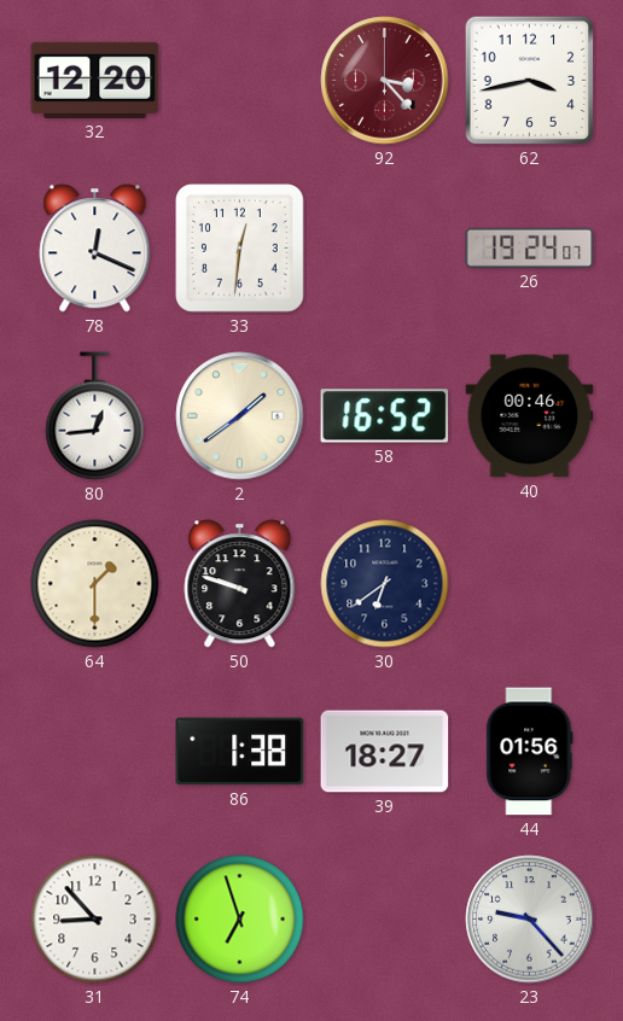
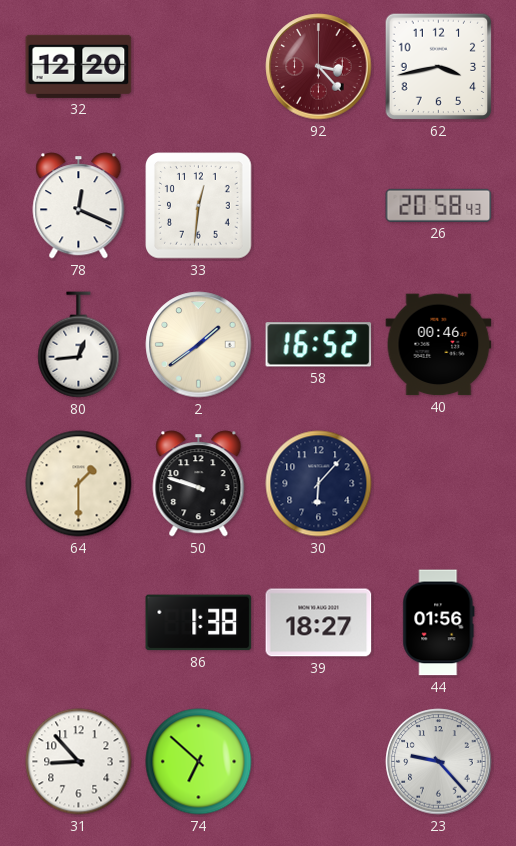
26: 19:24 -> 20:58 (439, 205)
30: 6:39 -> 6:07 (319, 484)
74: 6:57 -> 6:52 (199, 762)
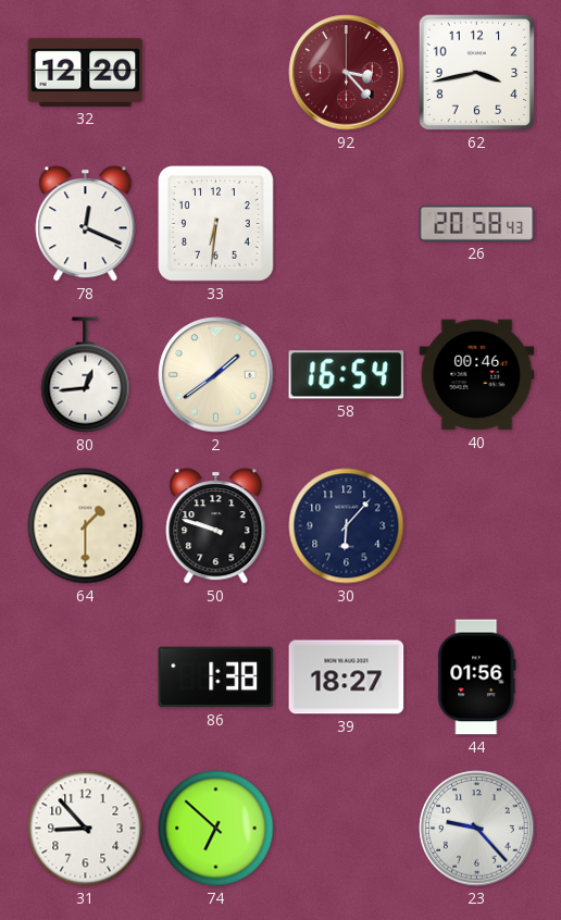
33: 12:31 -> 6:31 (216, 224)
58: 16:52 -> 16:54 (347, 375)
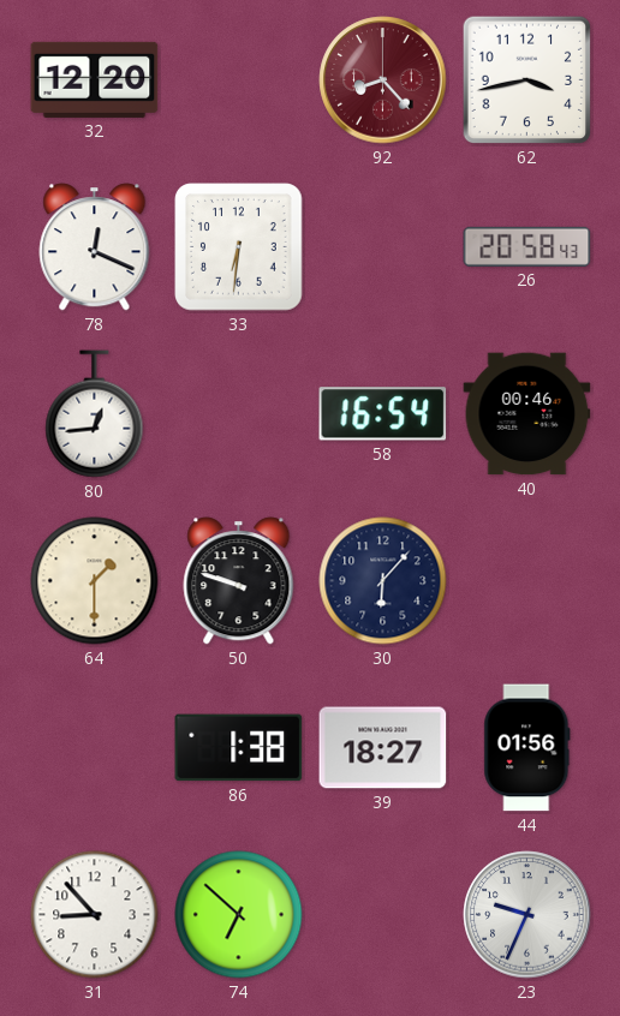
92: 3:23 -> 8:23 (383, 80)
2: 1:39 -> none (216, 375)
23: 9:23 -> 9:34 (527, 915)
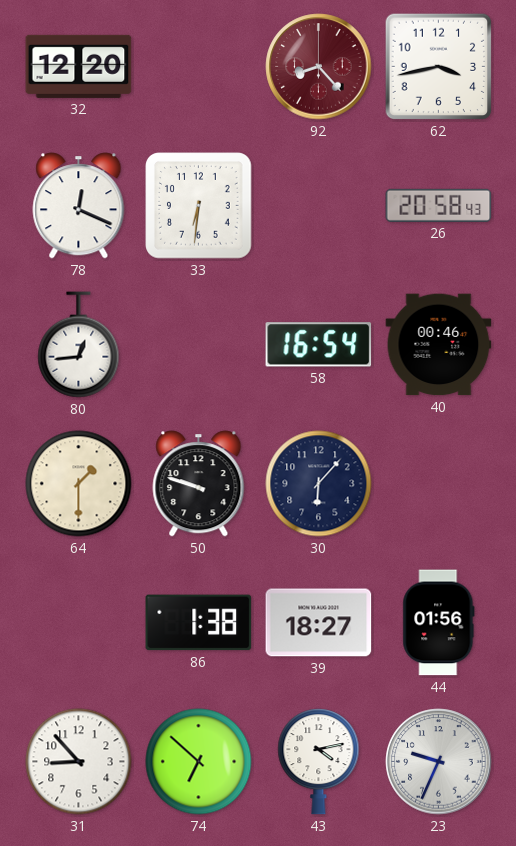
43: none -> 4:13 (319, 762)
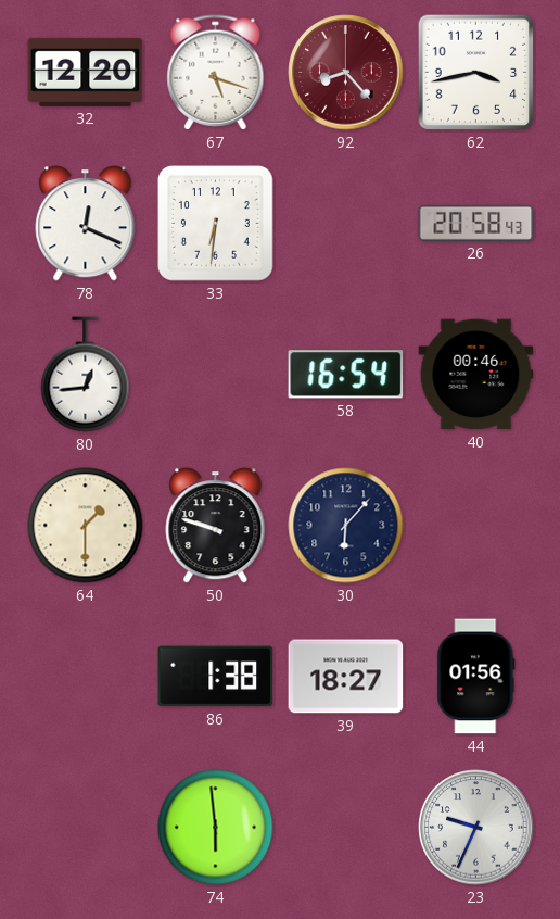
67: none -> 5:18 (216, 73)
31: 8:53 -> none (79, 762)
74: 6:52 -> 5:59 (216, 828)
43: 4:13 -> none (319, 762)
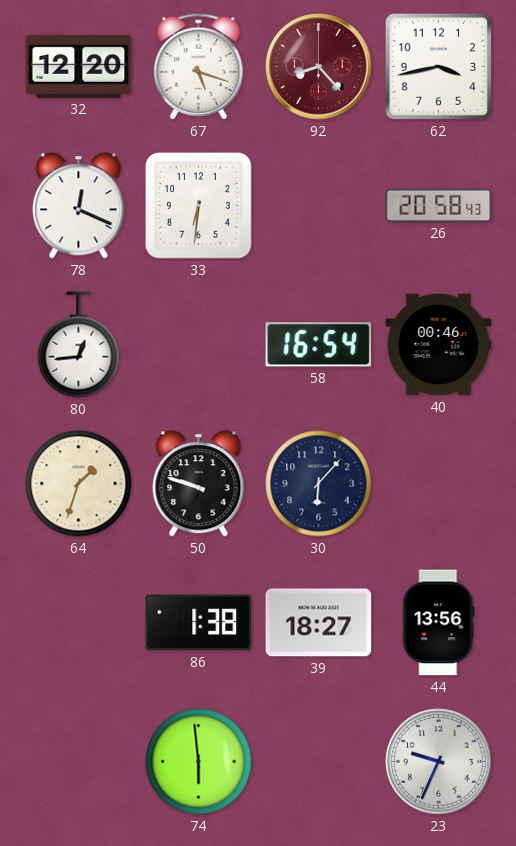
64: 1:30 -> 1:33 (79, 484)
44: 01:56 -> 13:56 (439, 623)
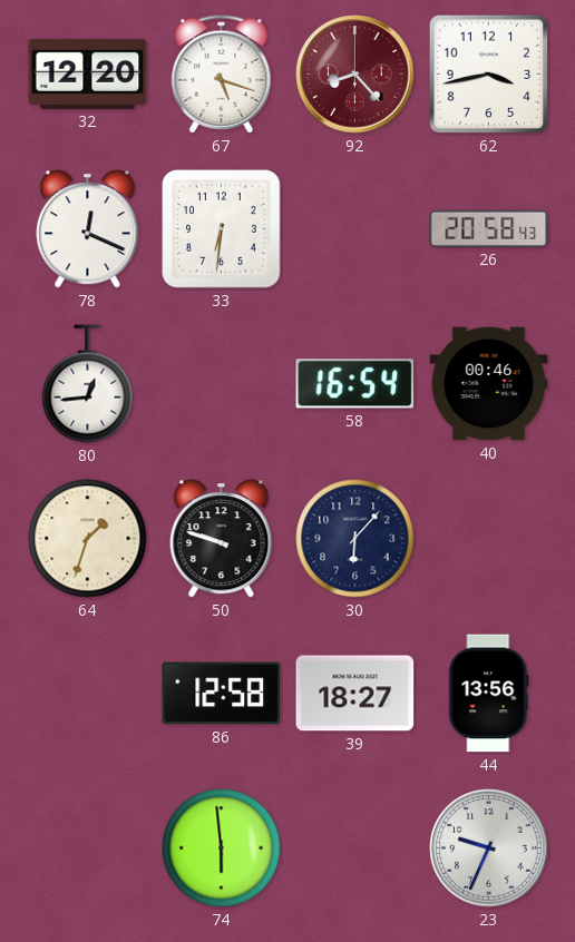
86: 1:38 -> 12:58 (222, 694)
